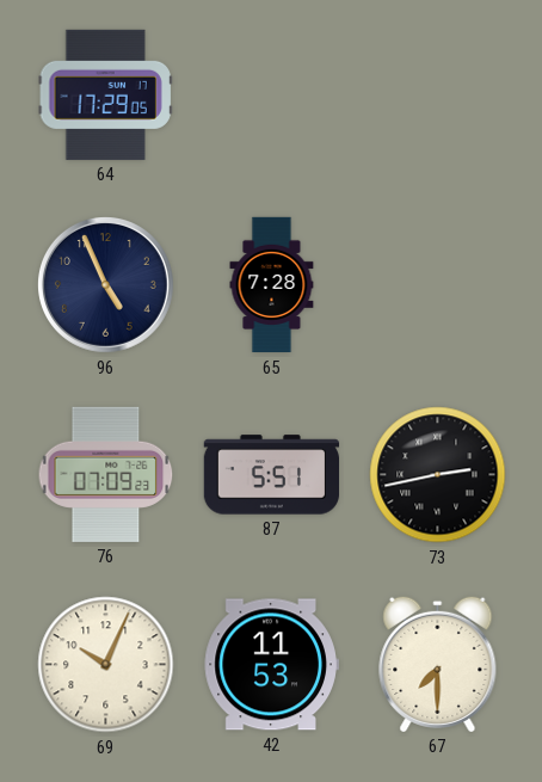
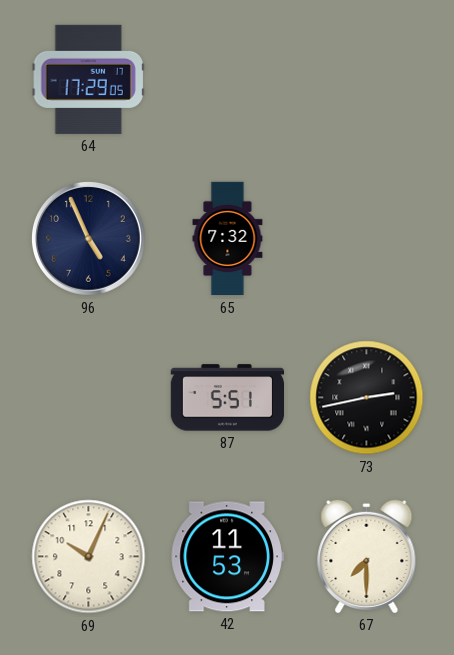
65: 7:28 -> 7:32 (228, 239)
76: 07:09 -> none (106, 474)
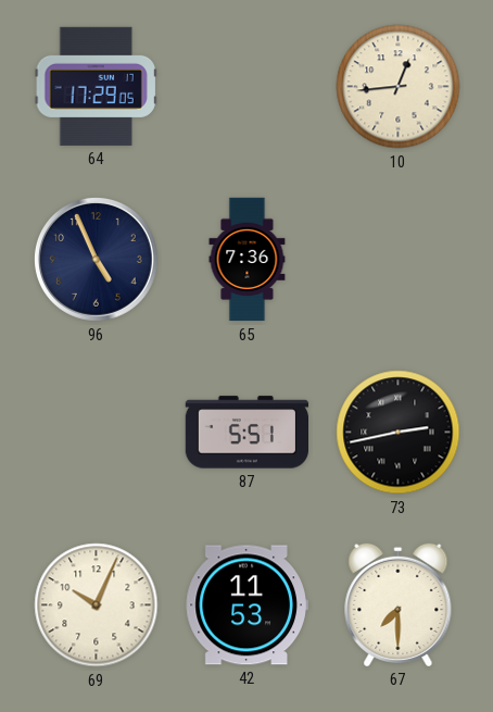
10: none -> 12:44 (399, 87)
65: 7:32 -> 7:36 (248, 260)
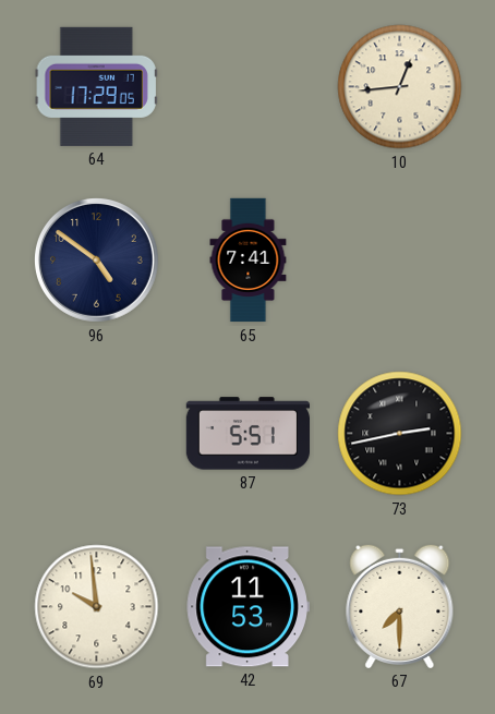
96: 4:56 -> 4:51 (96, 259)
65: 7:36 -> 7:41 (249, 261)
69: 10:04 -> 9:59 (97, 607)
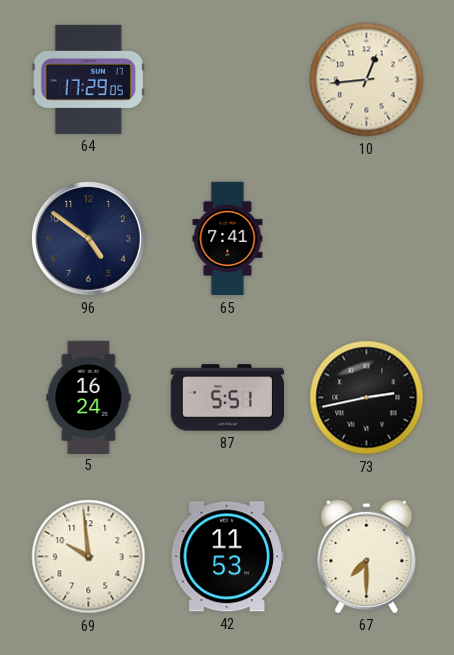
5: none -> 16:24 (89, 397)
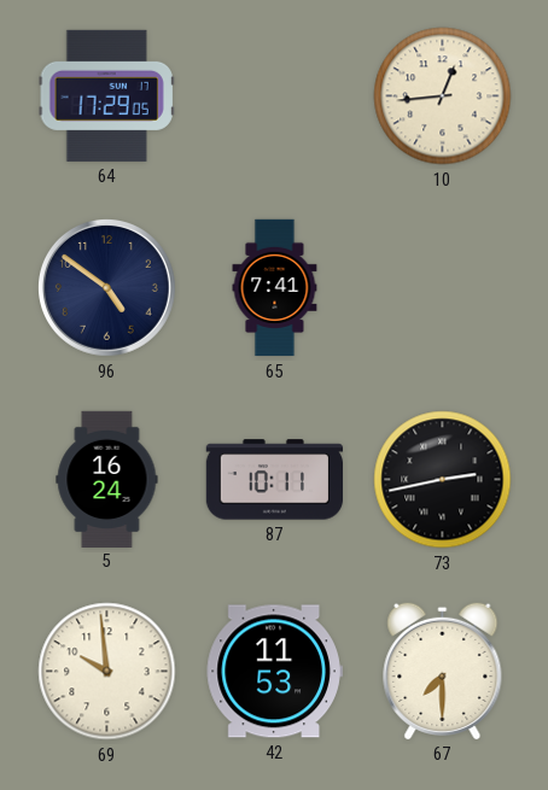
87: 5:51 -> 10:11 (274, 480)
